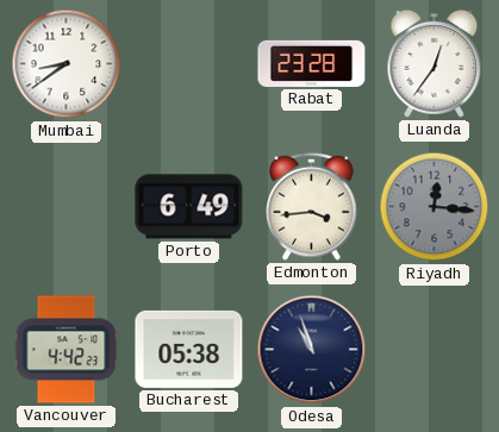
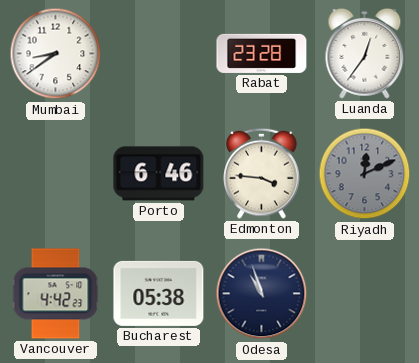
Porto: 6:49 -> 6:46 (159, 174)
Edmonton: 3:44 -> 3:46 (262, 173)
Riyadh: 12:16 -> 12:11 (365, 174)
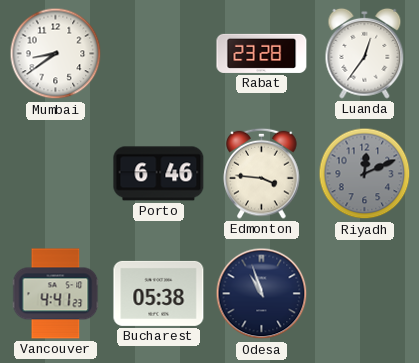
Vancouver: 4:42 -> 4:41 (56, 294)
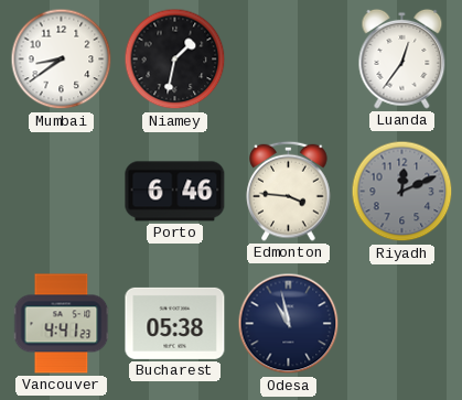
Niamey: none -> 1:32 (175, 60)
Rabat: 23:28 -> none (262, 53)
Odesa: 10:57 -> 10:58 (289, 324)
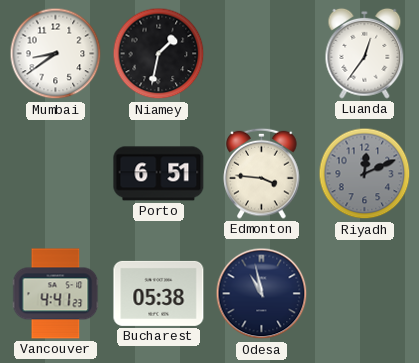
Porto: 6:46 -> 6:51 (159, 174)
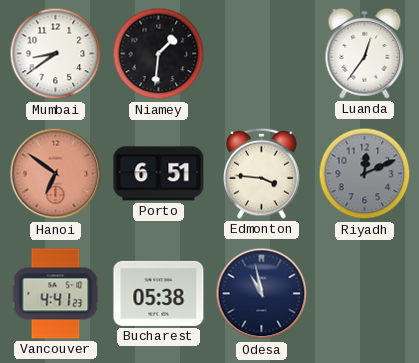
Niamey: 1:32 -> 1:31 (159, 54)
Hanoi: none -> 6:51 (56, 174)
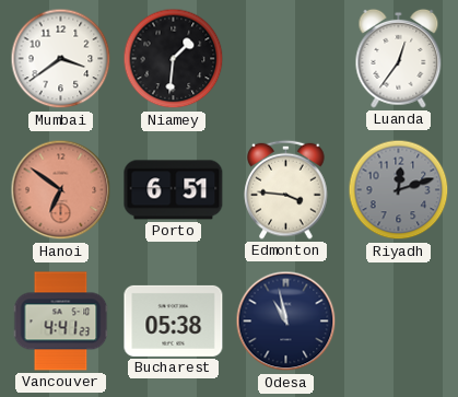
Mumbai: 8:39 -> 3:39 (61, 59)
Riyadh: 12:11 -> 12:12 (399, 190)
